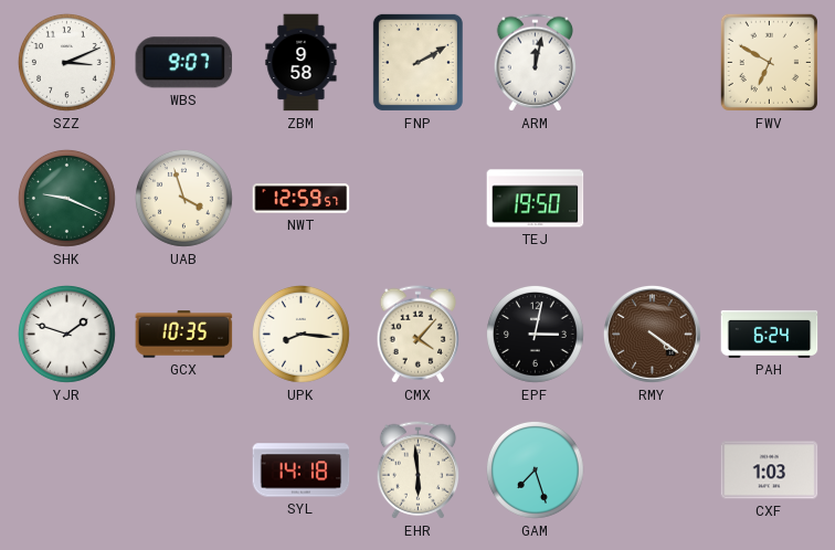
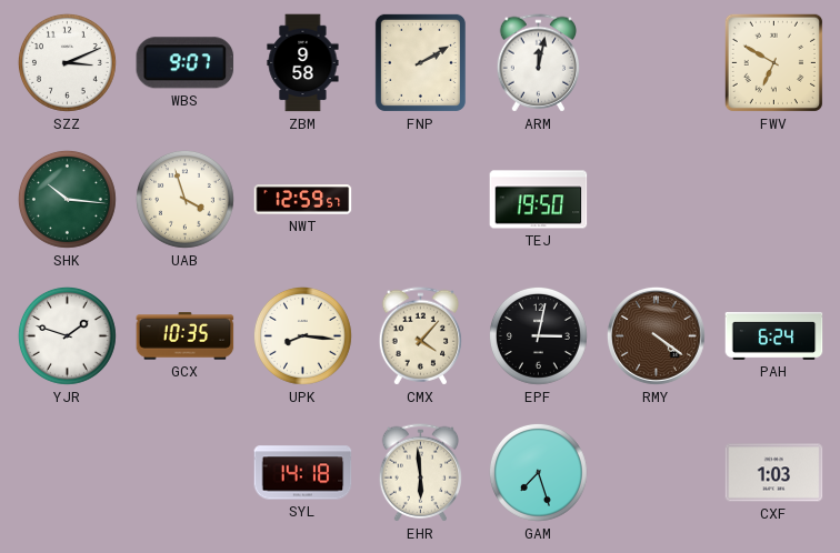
SHK: 9:19 -> 10:16 (67, 199)
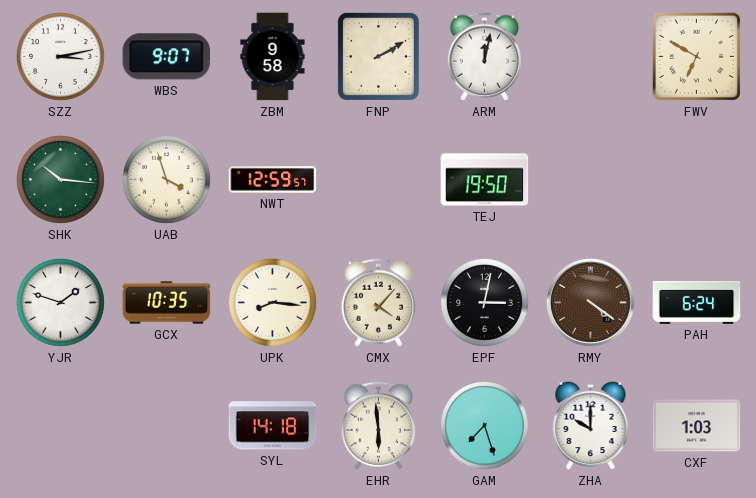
SZZ: 3:11 -> 3:13 (60, 56)
ZHA: none -> 10:00 (591, 425)
